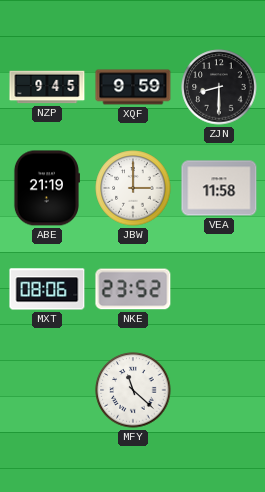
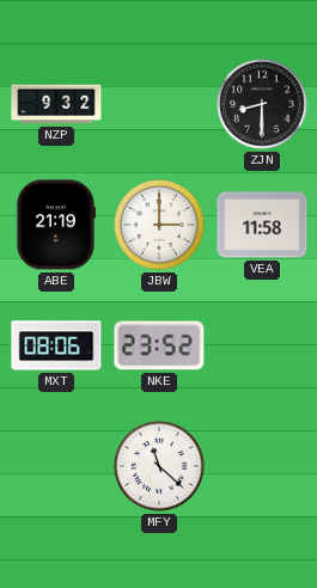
NZP: 9:45 -> 9:32 (56, 104)
XQF: 9:59 -> none (133, 87)
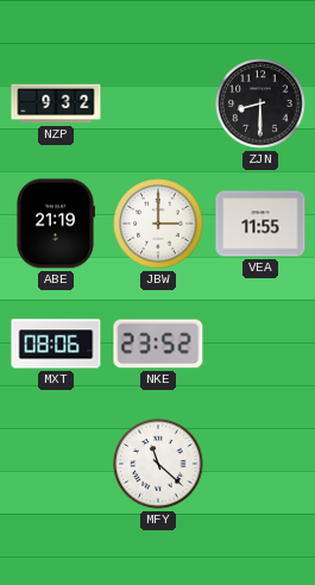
VEA: 11:58 -> 11:55 (260, 224)
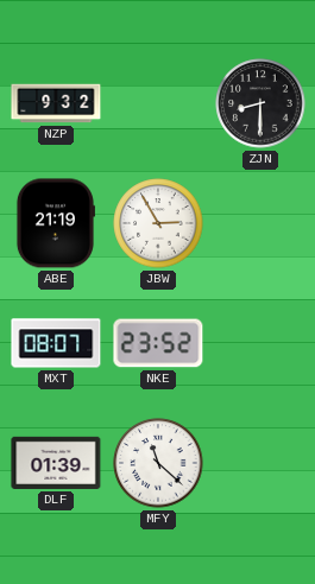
JBW: 3:00 -> 2:55 (158, 223)
VEA: 11:55 -> none (260, 224)
MXT: 08:06 -> 08:07 (56, 343)
DLF: none -> 01:39 (56, 463)
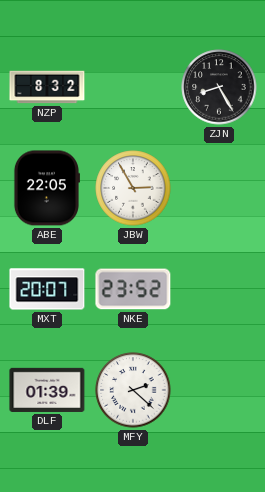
NZP: 9:32 -> 8:32 (47, 87)
ZJN: 8:30 -> 8:25 (219, 87)
ABE: 21:19 -> 22:05 (46, 188)
MXT: 08:07 -> 20:07 (47, 289)
MFY: 11:22 -> 2:22 (133, 390)
